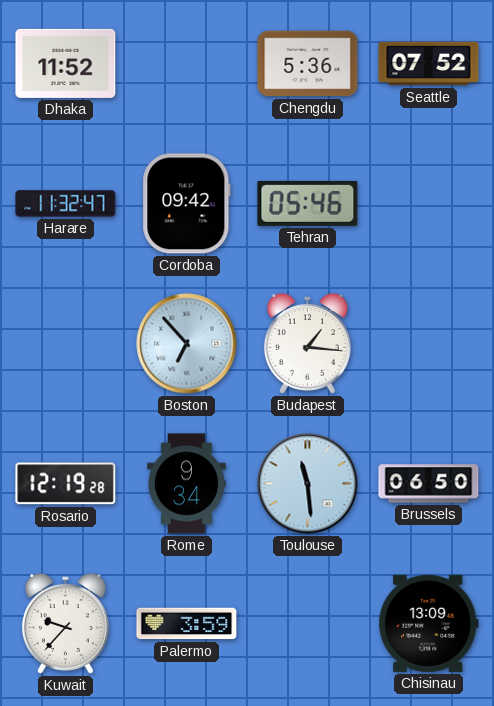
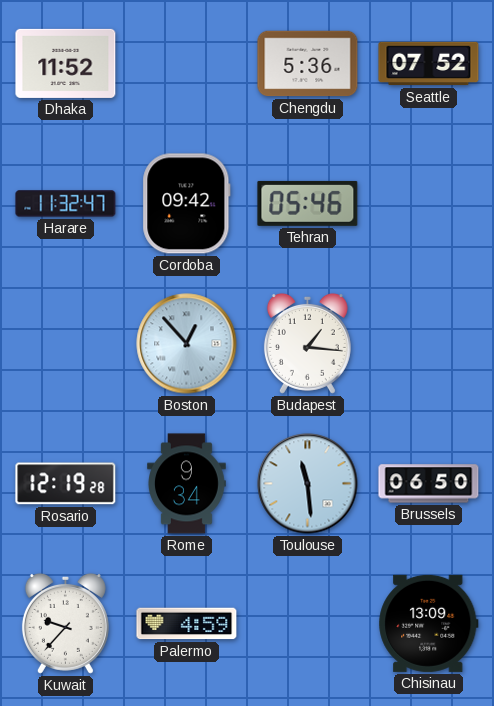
Boston: 6:53 -> 12:53 (187, 344)
Palermo: 3:59 -> 4:59 (187, 624)
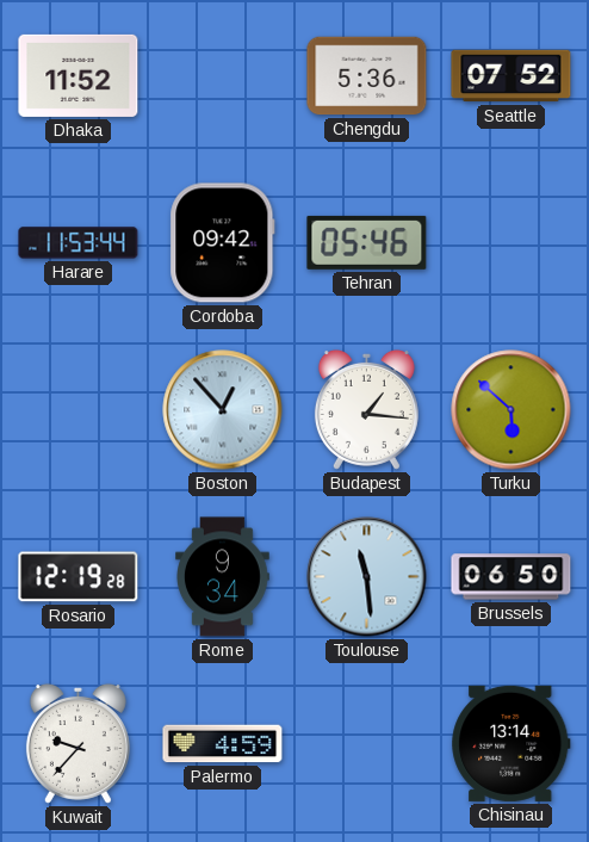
Harare: 11:32 -> 11:53 (79, 243)
Turku: none -> 5:52 (511, 410)
Chisinau: 13:09 -> 13:14 (511, 743)
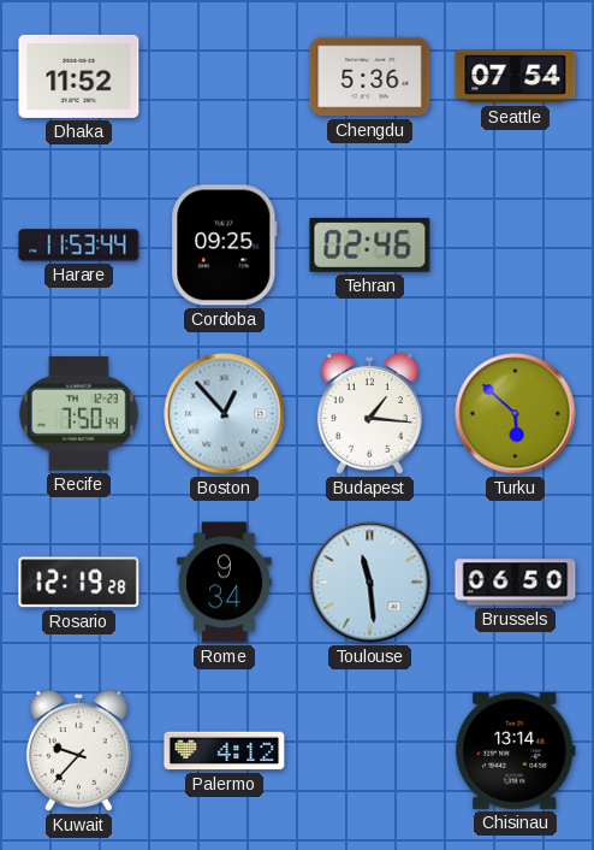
Seattle: 07:52 -> 07:54 (516, 77)
Cordoba: 09:42 -> 09:25 (225, 246)
Tehran: 05:46 -> 02:46 (370, 244)
Recife: none -> 7:50 (78, 414)
Palermo: 4:59 -> 4:12 (225, 751)
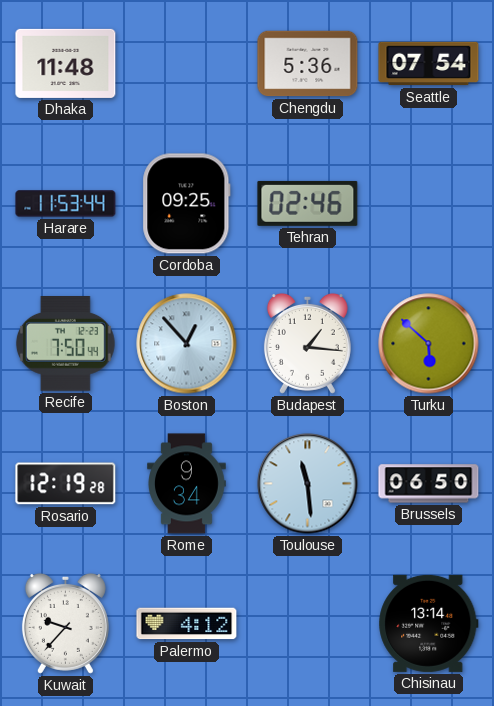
Dhaka: 11:52 -> 11:48 (66, 63)
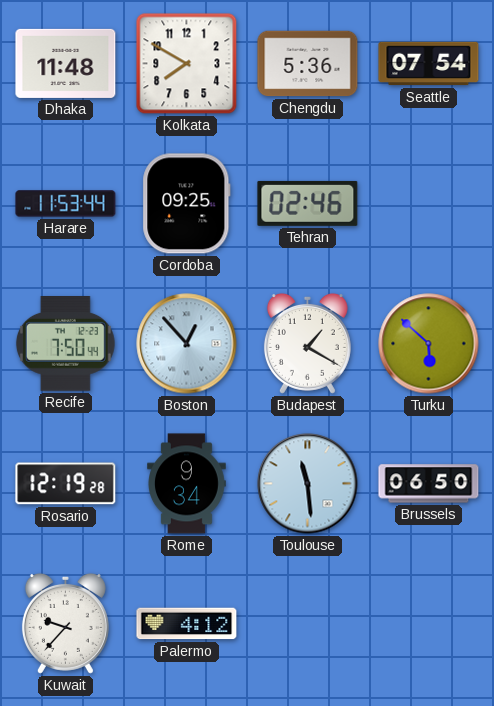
Kolkata: none -> 7:50 (187, 64)
Budapest: 1:16 -> 1:20 (307, 343)
Chisinau: 13:14 -> none (429, 623)
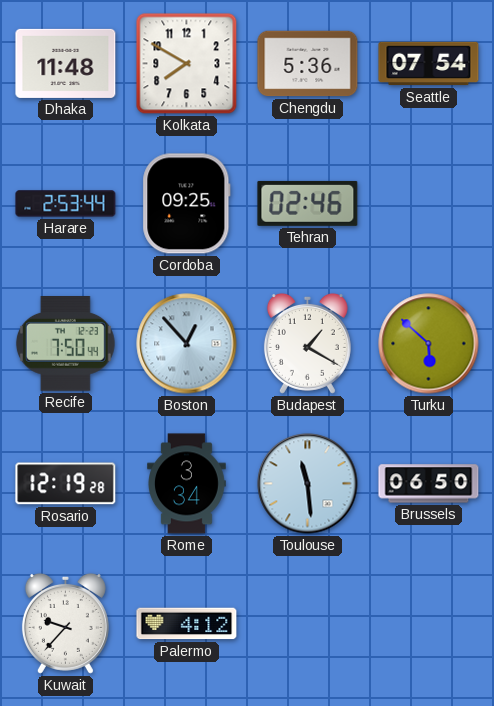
Harare: 11:53 -> 2:53 (66, 204)
Rome: 9:34 -> 3:34 (187, 484)
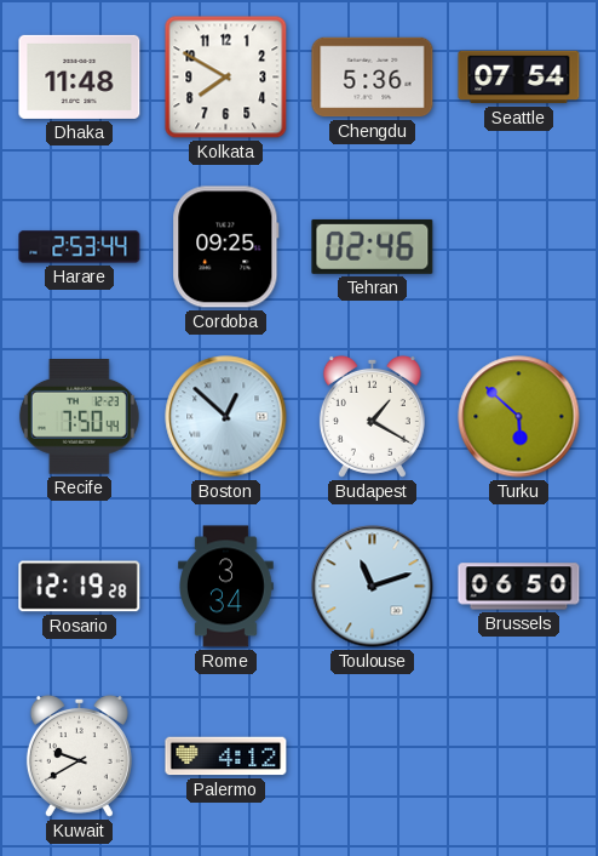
Boston: 12:53 -> 12:52 (226, 417)
Toulouse: 11:29 -> 11:12 (373, 587)
Kuwait: 9:37 -> 9:40 (79, 755)
